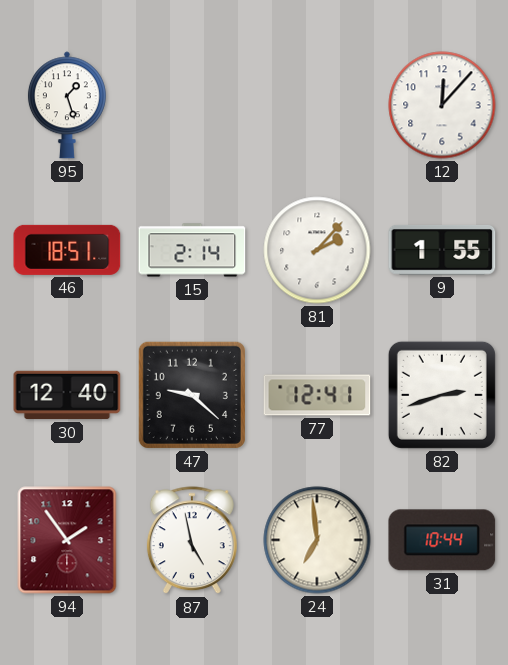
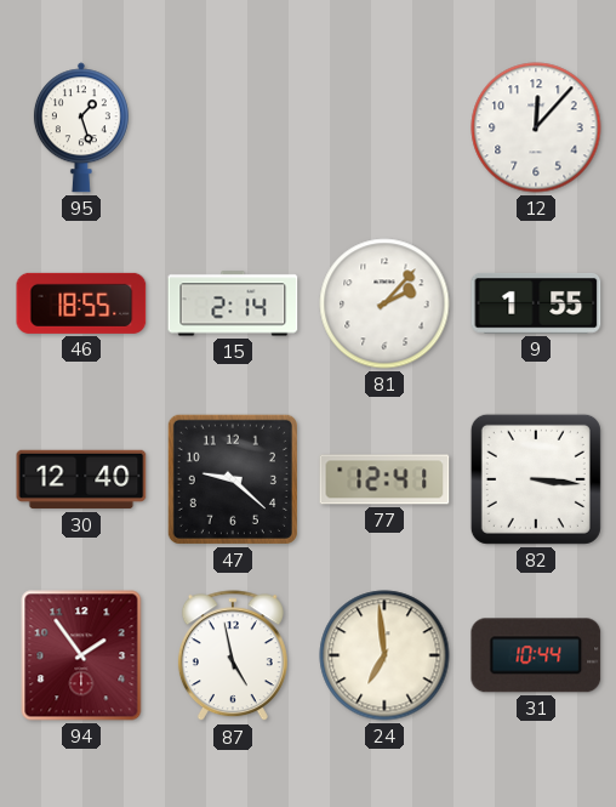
46: 18:51 -> 18:55 (81, 303)
82: 2:42 -> 3:16 (536, 479)
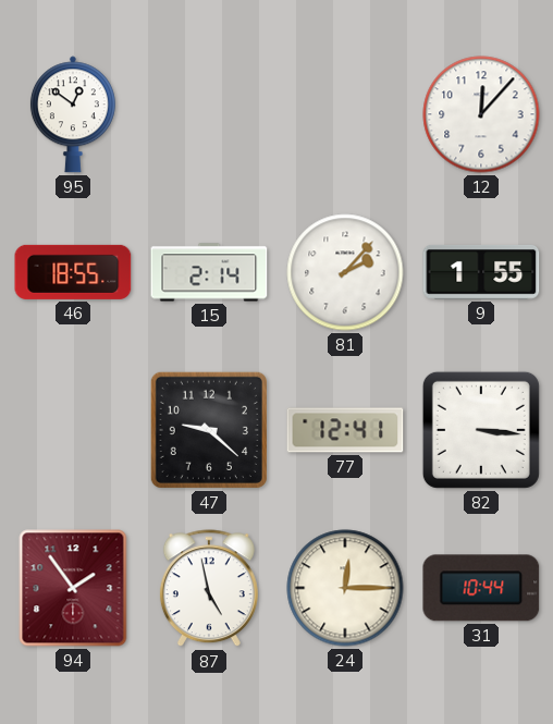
95: 1:27 -> 12:51 (73, 114)
30: 12:40 -> none (81, 479)
24: 6:59 -> 12:15 (345, 588)
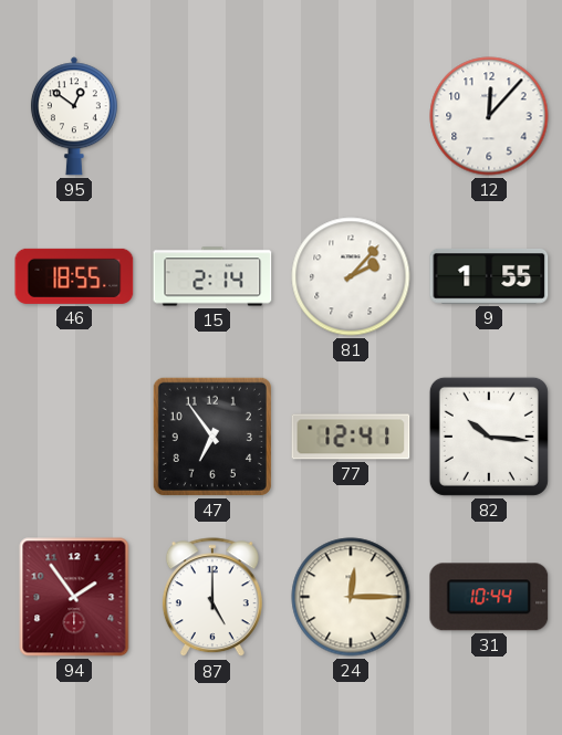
47: 9:22 -> 6:54 (212, 437)
82: 3:16 -> 10:16 (489, 437)
87: 4:58 -> 5:00 (212, 598)
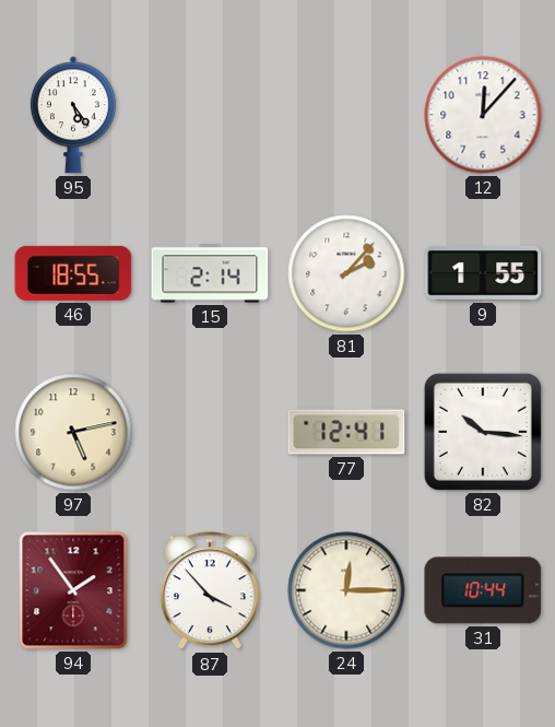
95: 12:51 -> 5:24 (73, 115)
97: none -> 5:13 (73, 432)
47: 6:54 -> none (212, 437)
87: 5:00 -> 3:53 (210, 591)
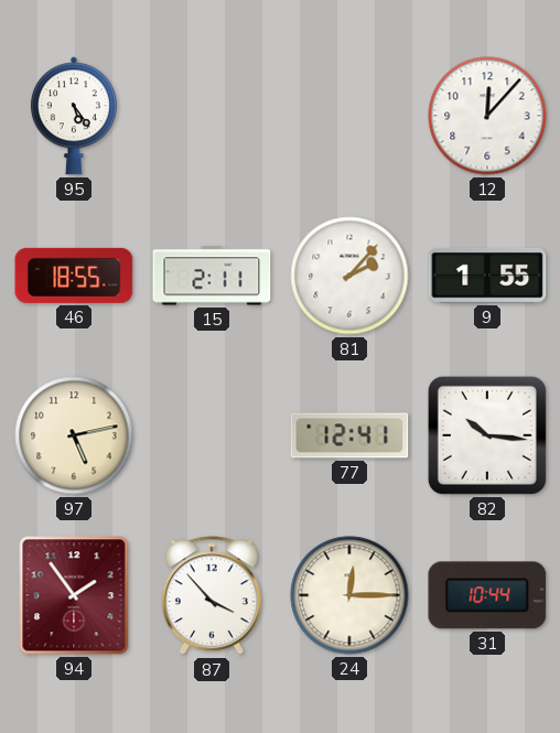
15: 2:14 -> 2:11 (212, 276)
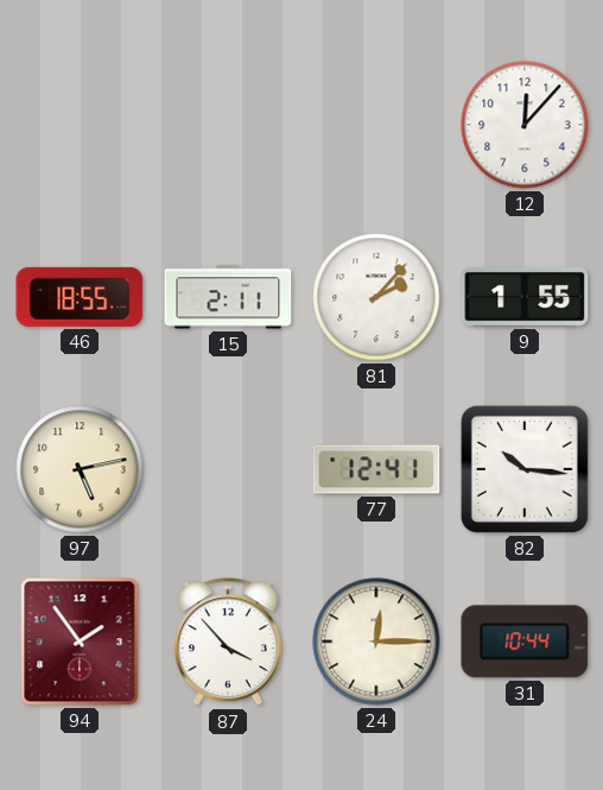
95: 5:24 -> none (74, 116)
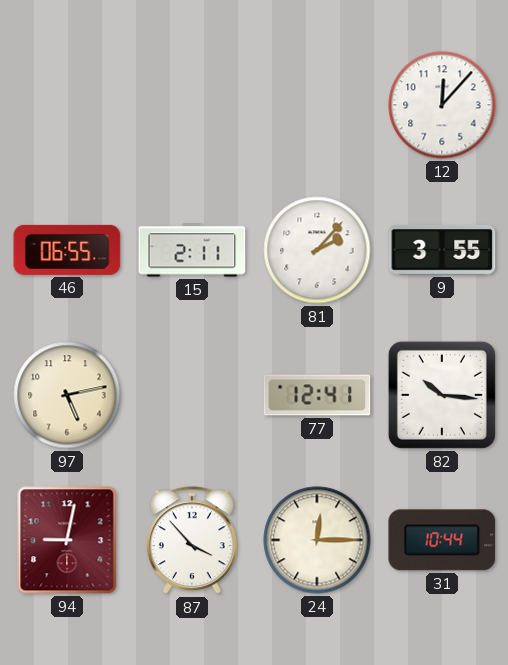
46: 18:55 -> 06:55 (67, 250)
9: 1:55 -> 3:55 (442, 250)
94: 1:54 -> 9:02 (67, 540)
